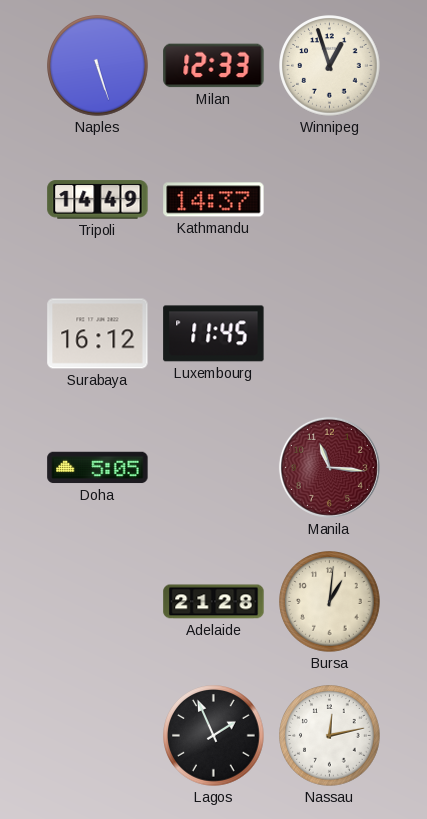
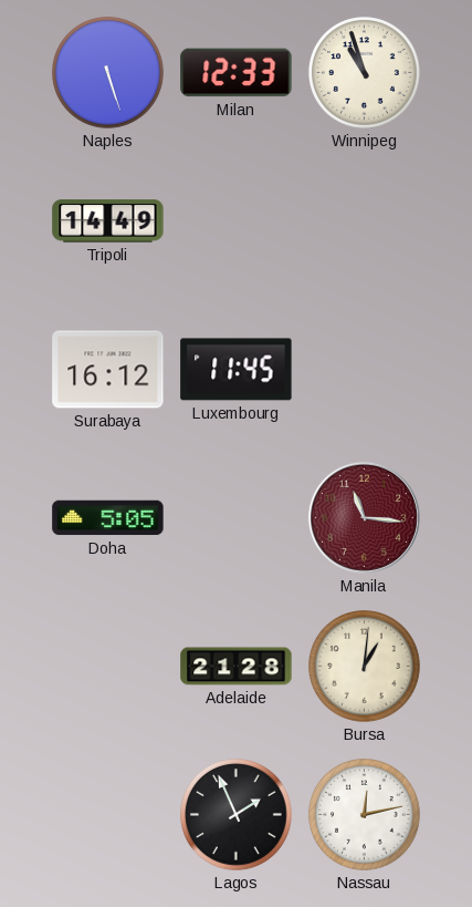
Winnipeg: 12:57 -> 10:57 (365, 73)
Kathmandu: 14:37 -> none (214, 200)
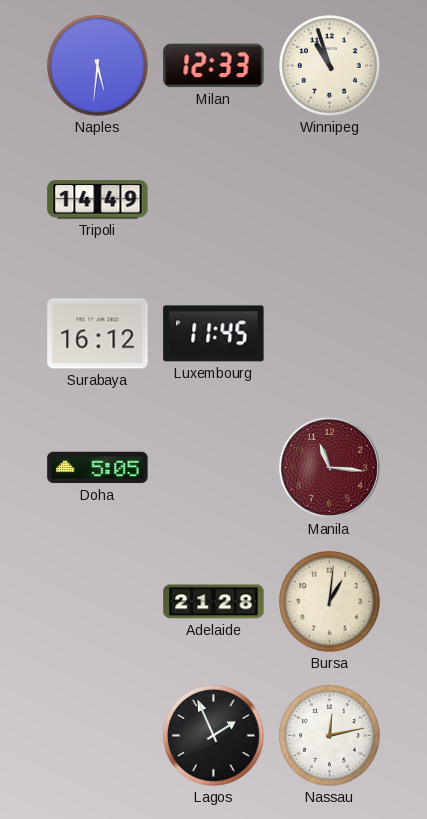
Naples: 5:27 -> 5:31 (98, 66)
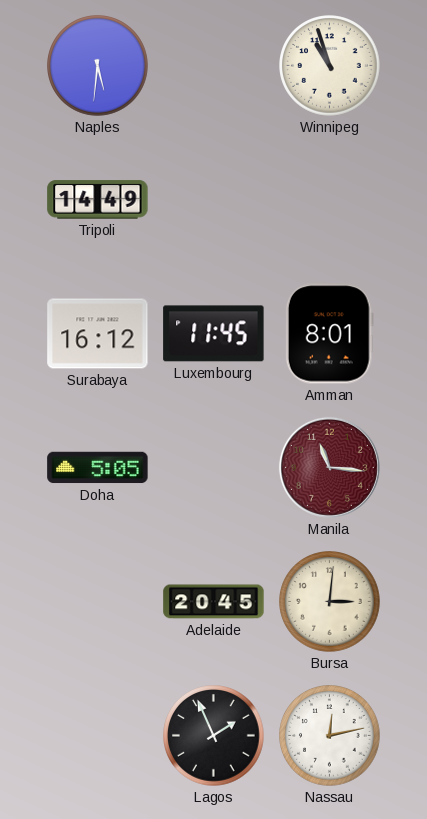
Milan: 12:33 -> none (214, 66)
Amman: none -> 8:01 (329, 334)
Adelaide: 21:28 -> 20:45 (214, 602)
Bursa: 1:01 -> 3:01 (330, 602)
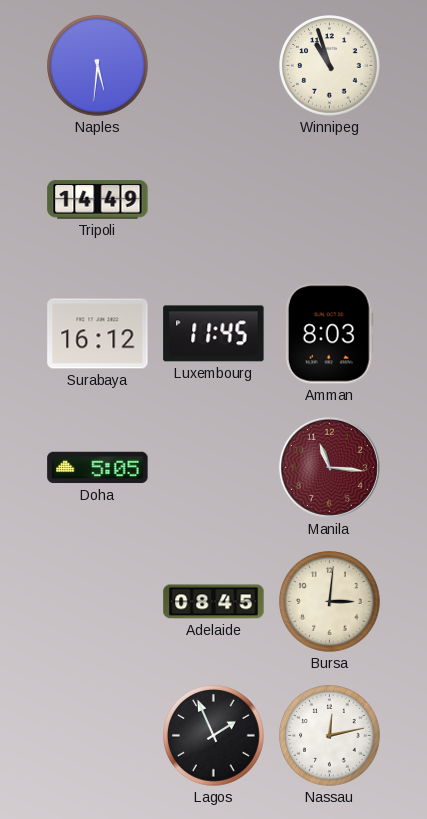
Amman: 8:01 -> 8:03 (329, 334)
Adelaide: 20:45 -> 08:45 (214, 602)
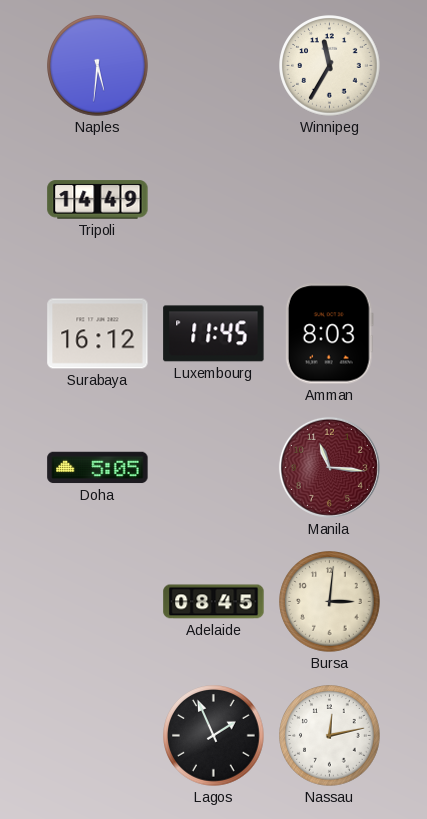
Winnipeg: 10:57 -> 11:35 (330, 66)
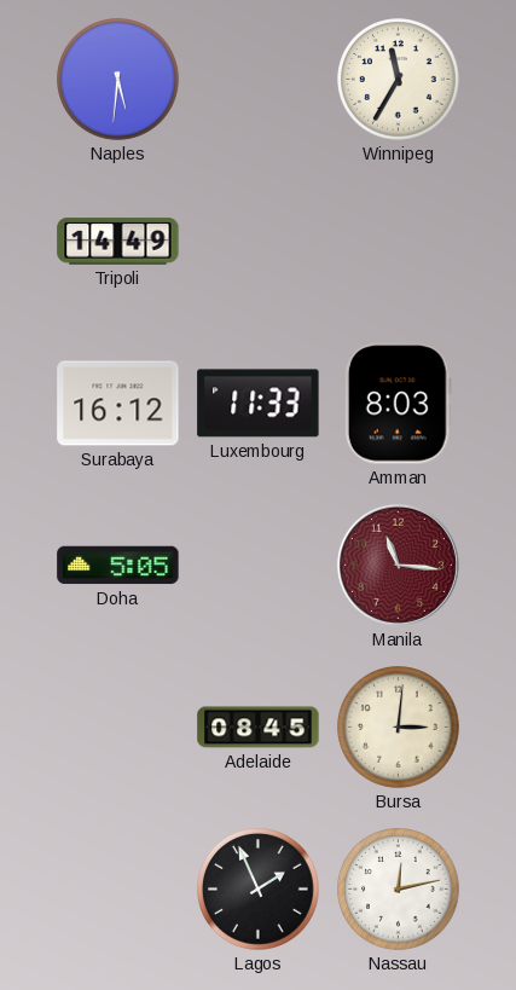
Luxembourg: 11:45 -> 11:33 (259, 404)
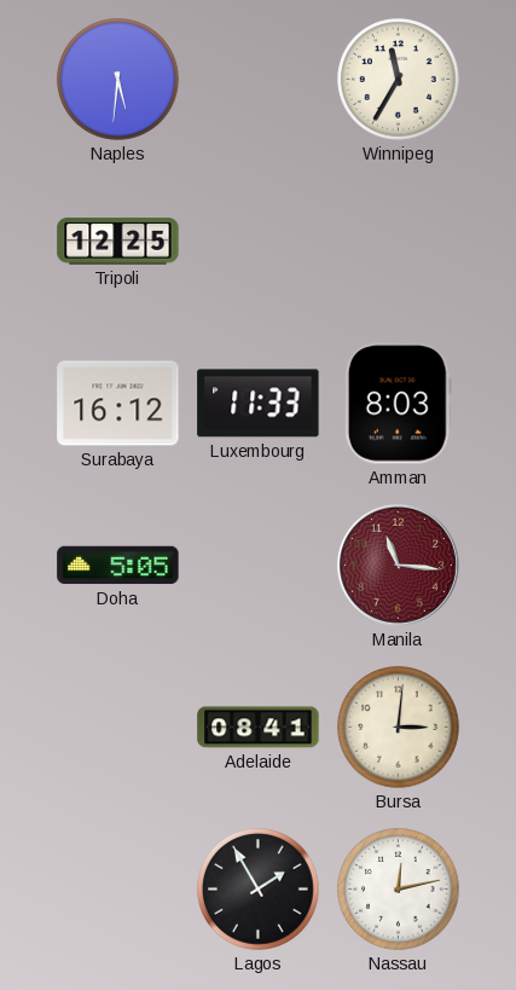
Tripoli: 14:49 -> 12:25 (118, 242)
Adelaide: 08:45 -> 08:41 (259, 728)
Lagos: 1:56 -> 1:55 (259, 890)
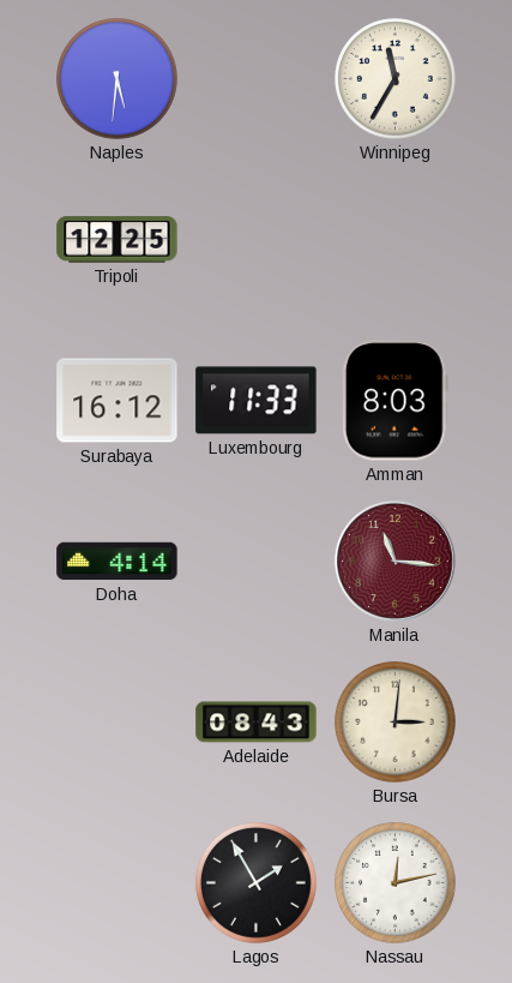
Doha: 5:05 -> 4:14 (118, 562)
Adelaide: 08:41 -> 08:43 (257, 723)
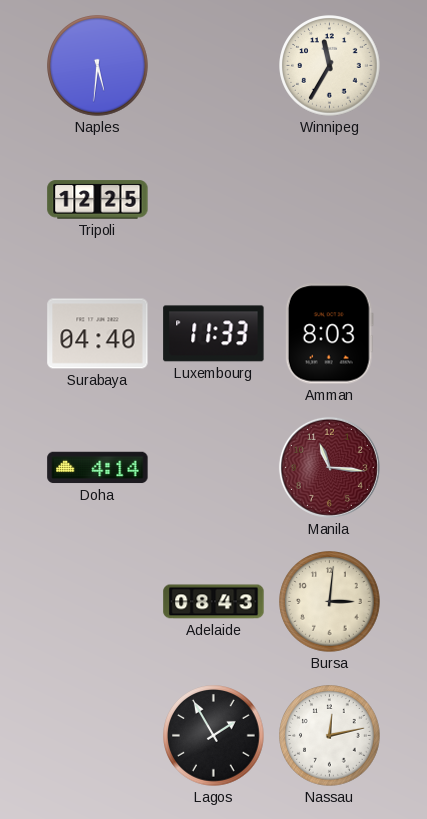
Surabaya: 16:12 -> 04:40 (98, 334)
